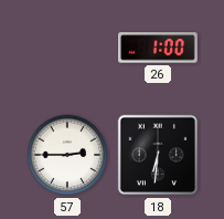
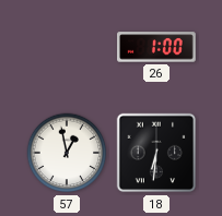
57: 2:45 -> 12:58 (67, 153)
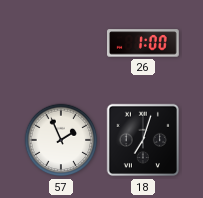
57: 12:58 -> 1:56 (61, 140)
18: 6:31 -> 7:03 (143, 140)
